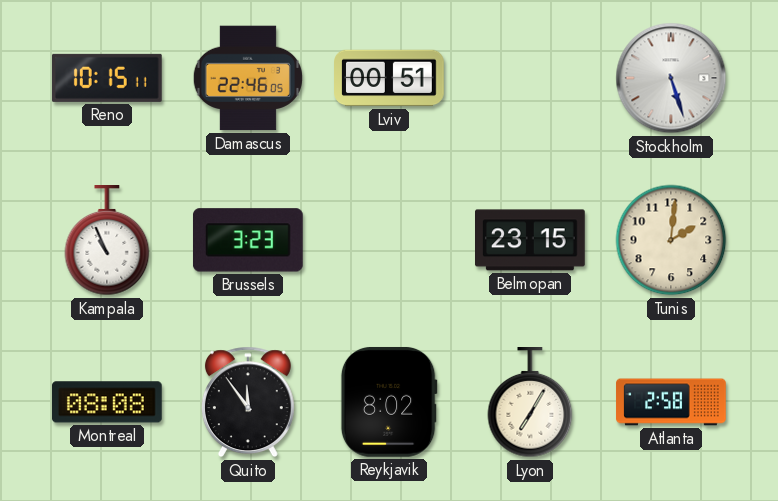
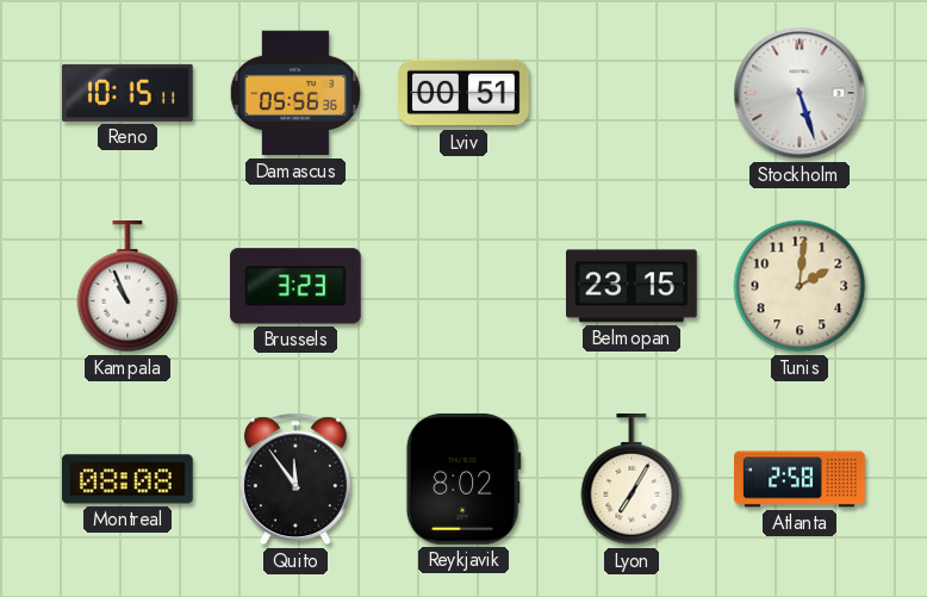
Damascus: 22:46 -> 05:56 (295, 93)
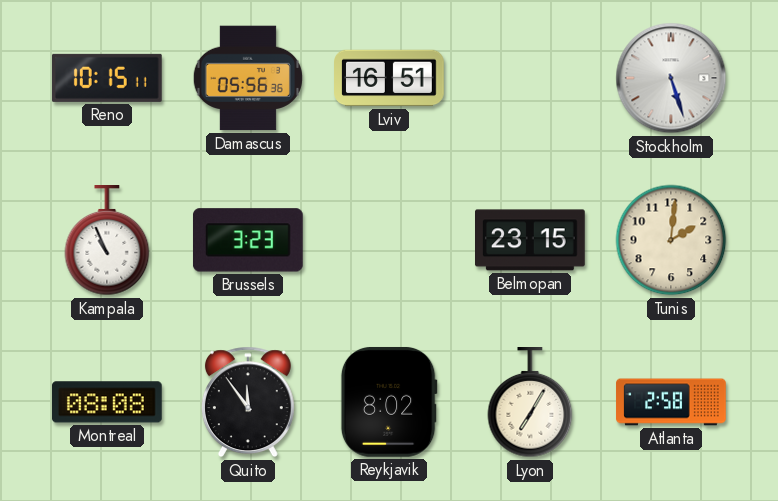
Lviv: 00:51 -> 16:51 (389, 78)
